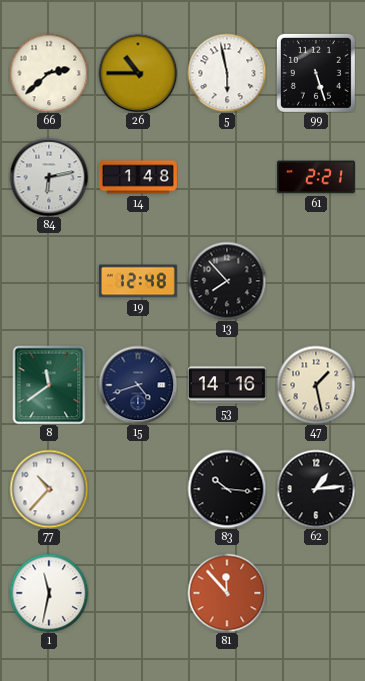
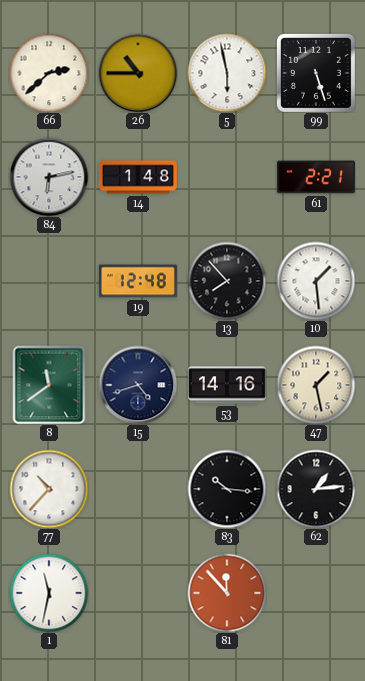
10: none -> 1:29 (316, 281)
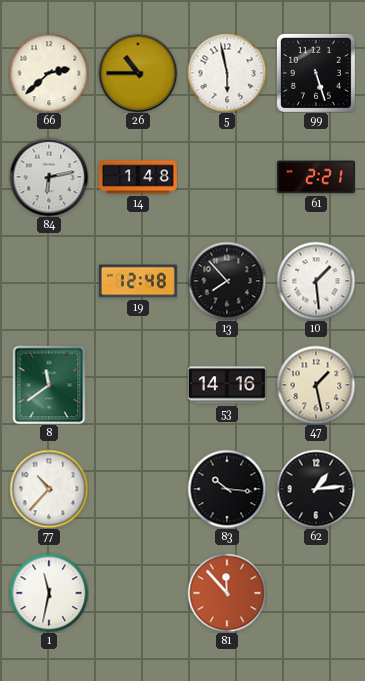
15: 4:42 -> none (138, 385)
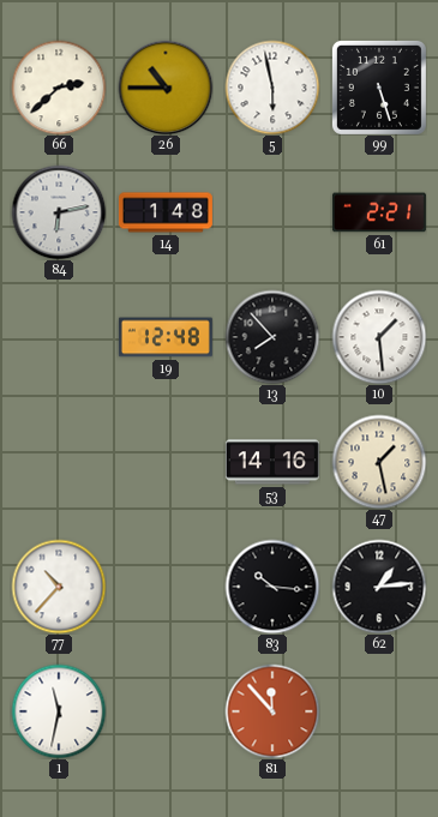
8: 11:39 -> none (49, 385)
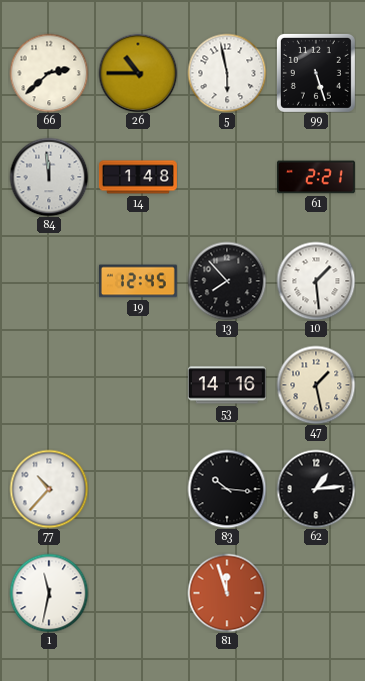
84: 6:13 -> 11:59 (49, 177)
19: 12:48 -> 12:45 (138, 281)
81: 11:53 -> 11:57 (227, 593)
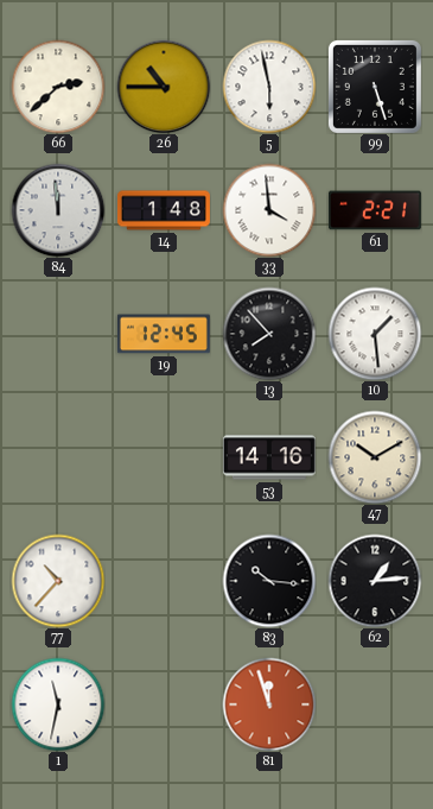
33: none -> 3:59 (269, 210)
47: 1:28 -> 10:10 (375, 457)
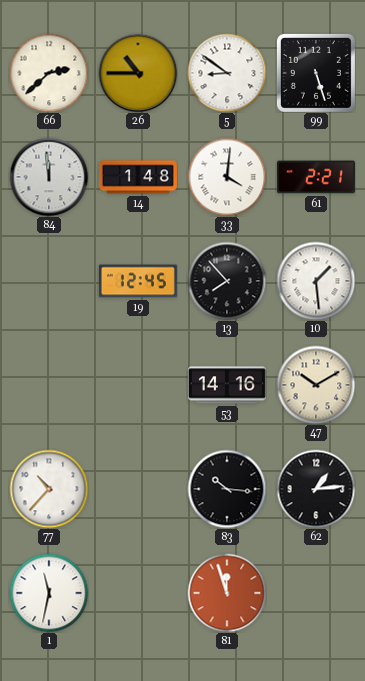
5: 5:58 -> 8:51 (227, 73)
33: 3:59 -> 4:01 (227, 177)
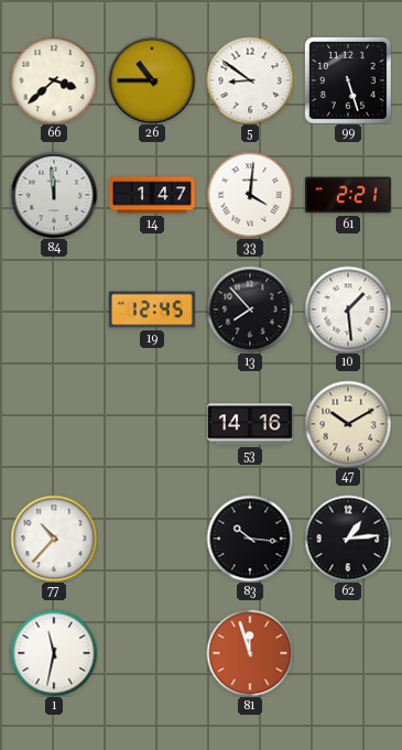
66: 2:38 -> 3:38 (54, 80)
14: 1:48 -> 1:47 (152, 195)
